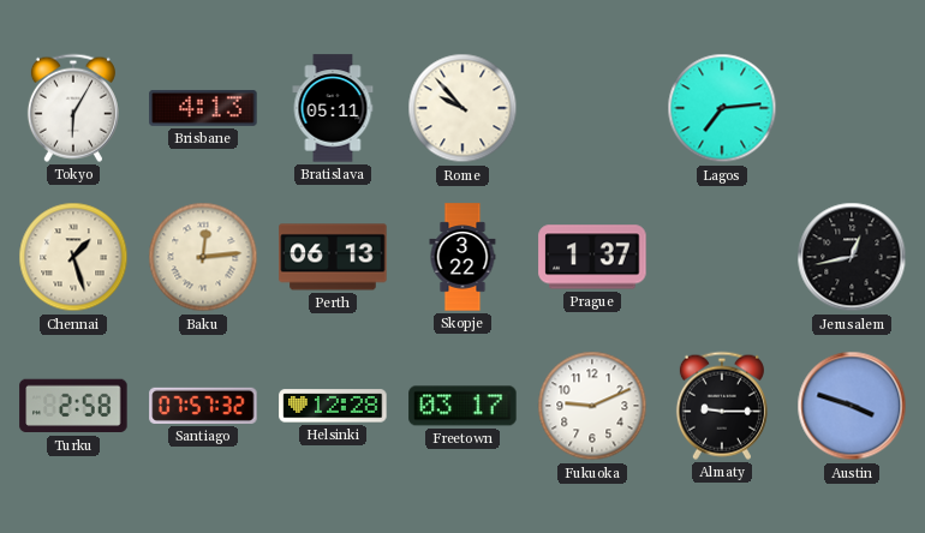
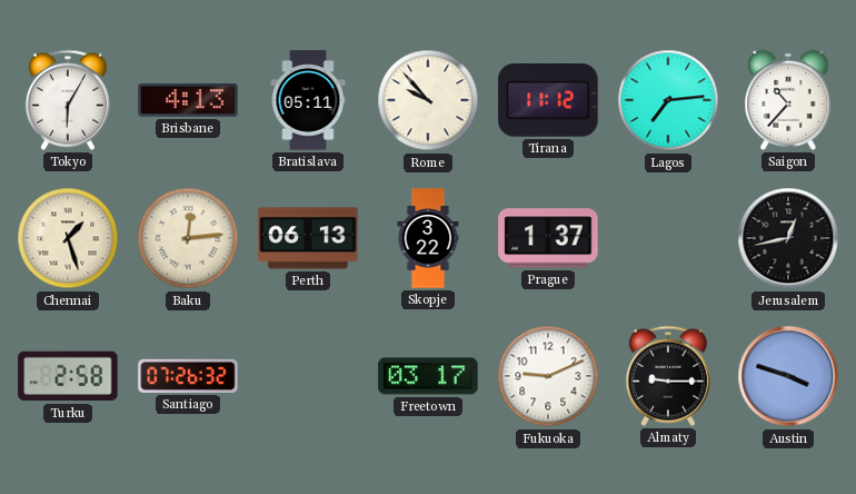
Tirana: none -> 11:12 (548, 100)
Saigon: none -> 10:37 (788, 100)
Santiago: 07:57 -> 07:26 (188, 376)
Helsinki: 12:28 -> none (333, 406)
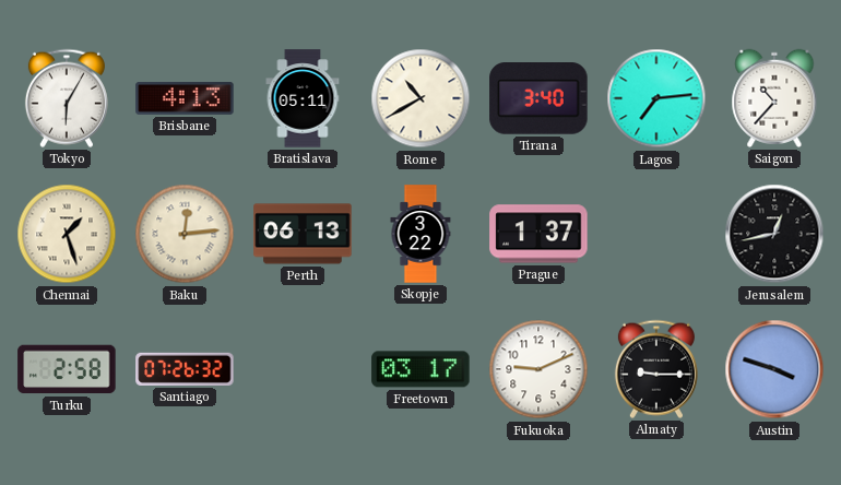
Rome: 9:53 -> 10:40 (420, 98)
Tirana: 11:12 -> 3:40 (538, 98)
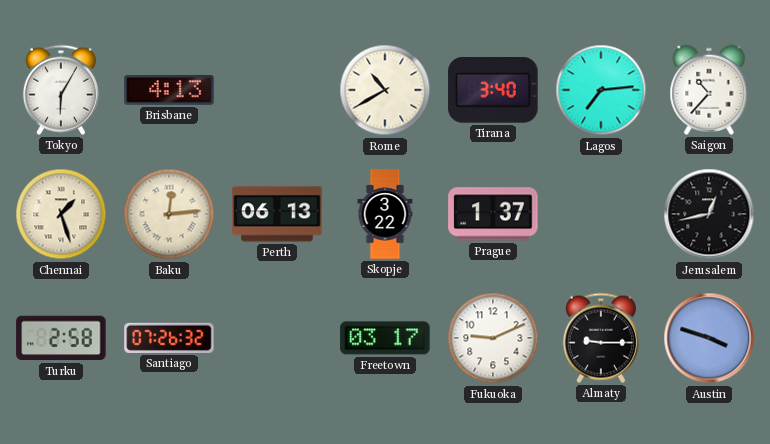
Bratislava: 05:11 -> none (303, 98)
